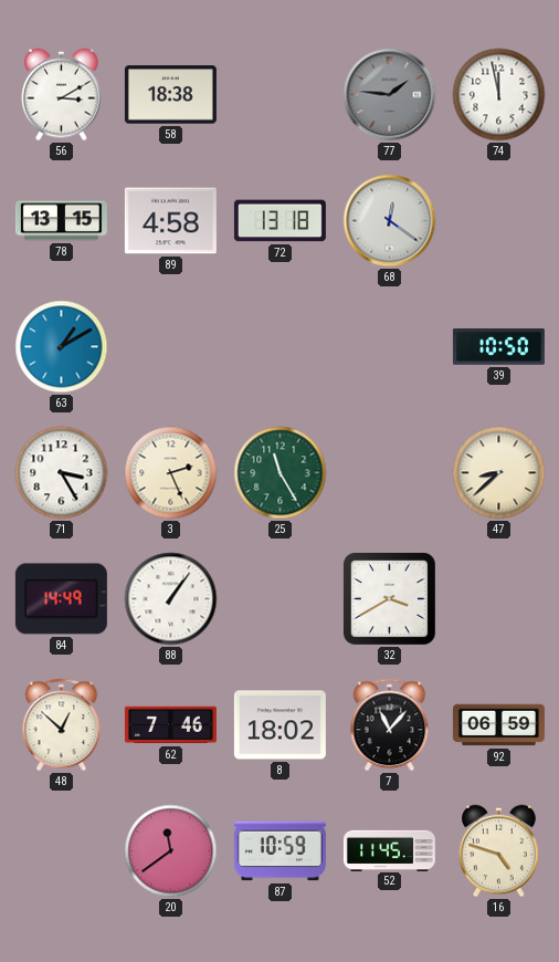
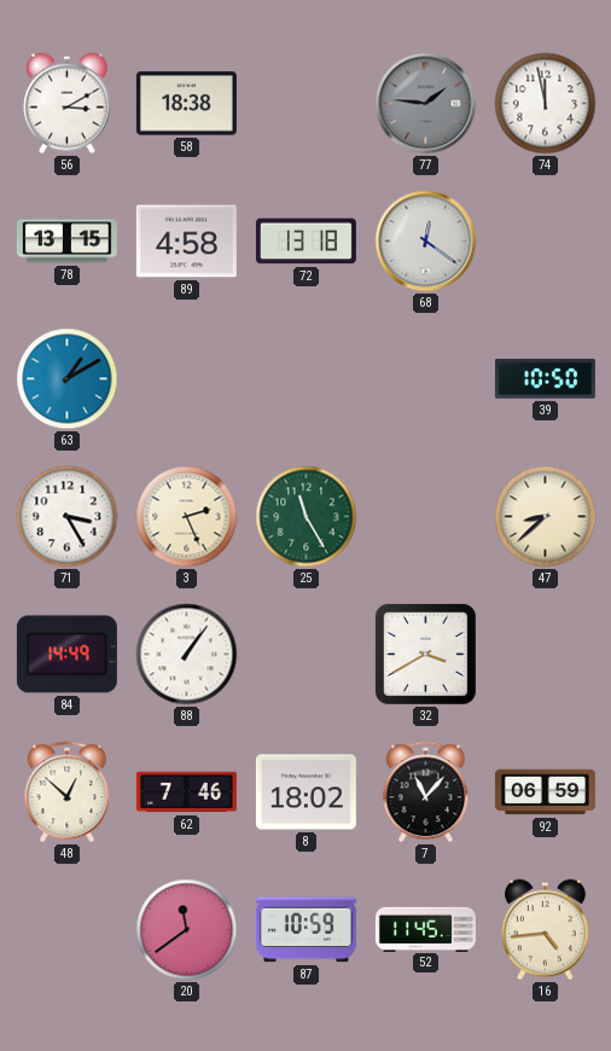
16: 4:48 -> 4:44 (546, 930)
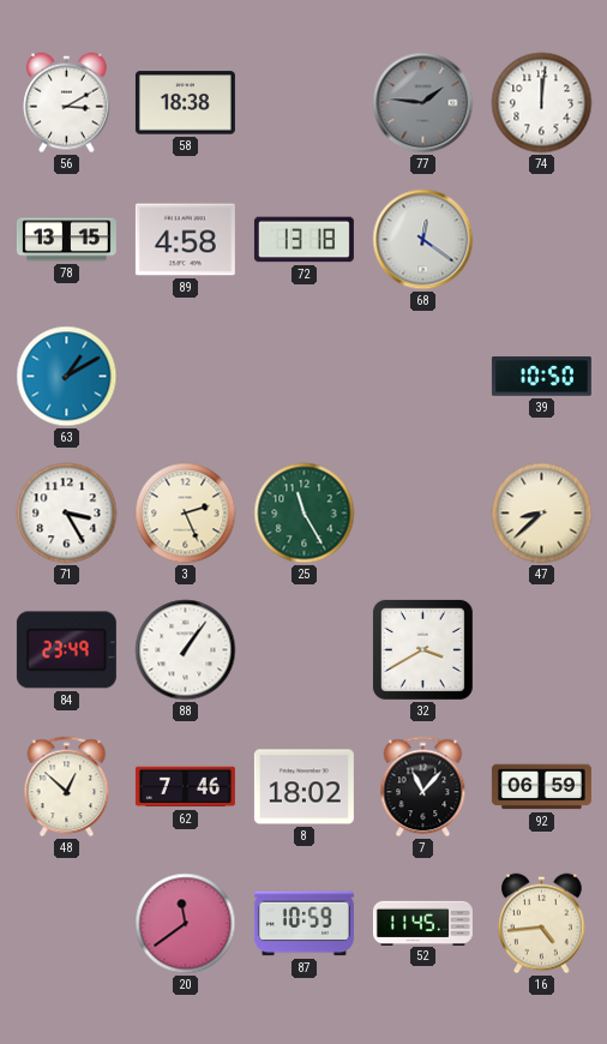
74: 11:58 -> 12:01 (542, 103)
84: 14:49 -> 23:49 (66, 650)
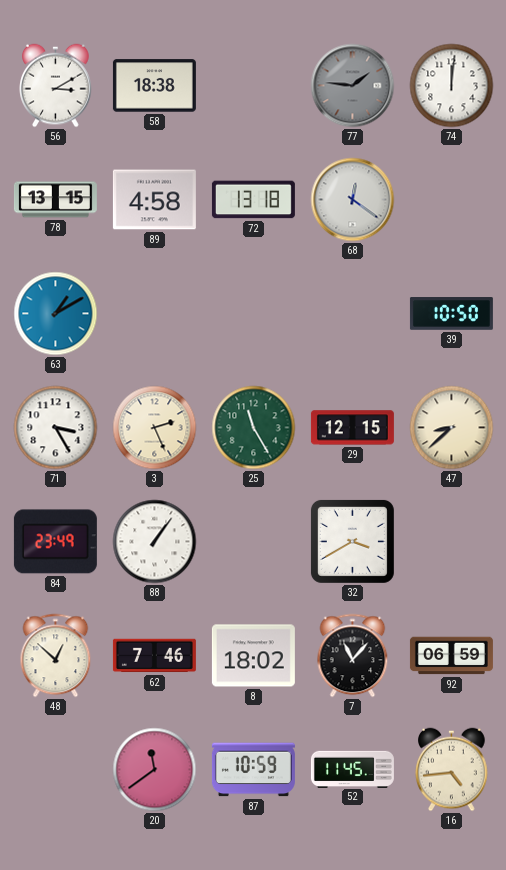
29: none -> 12:15 (352, 428)
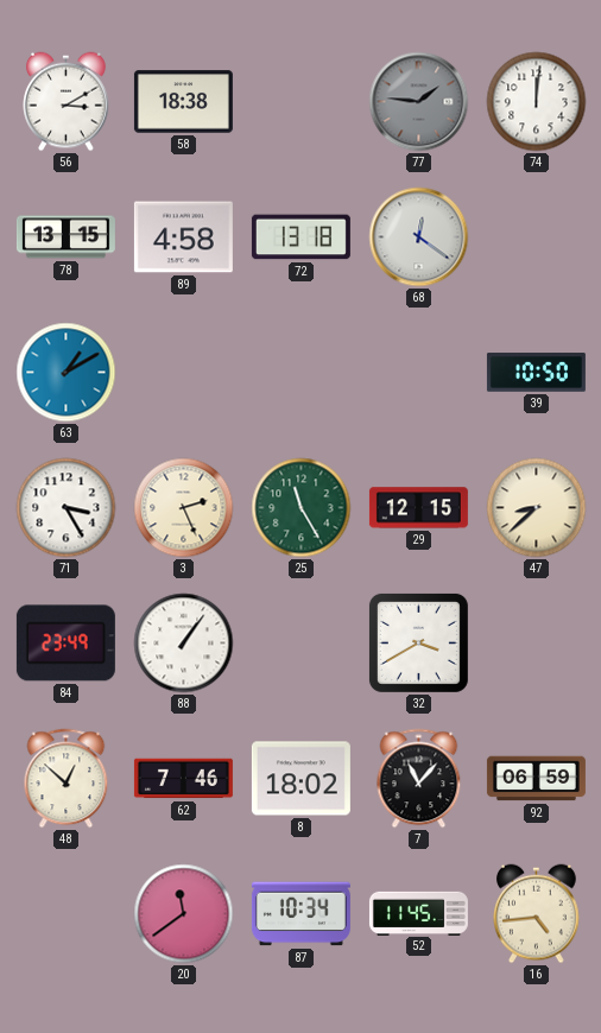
87: 10:59 -> 10:34 (300, 914)
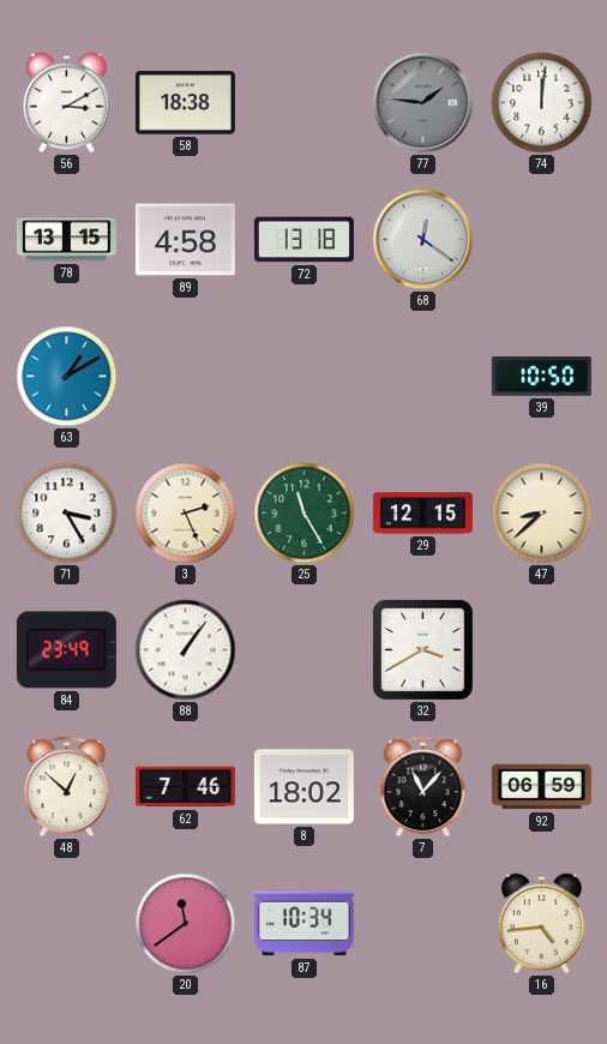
52: 11:45 -> none (418, 913)
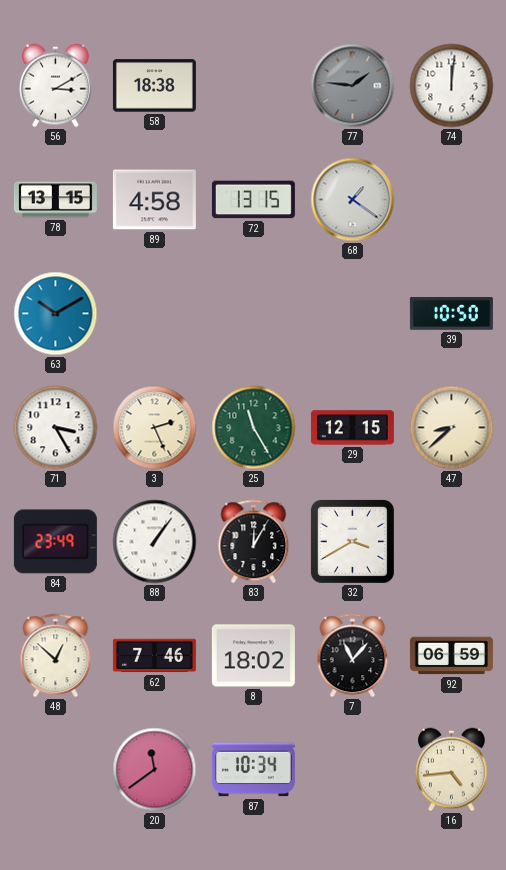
72: 13:18 -> 13:15 (253, 200)
68: 12:21 -> 1:21 (353, 200)
63: 1:10 -> 10:10 (56, 314)
83: none -> 12:05 (254, 542)
